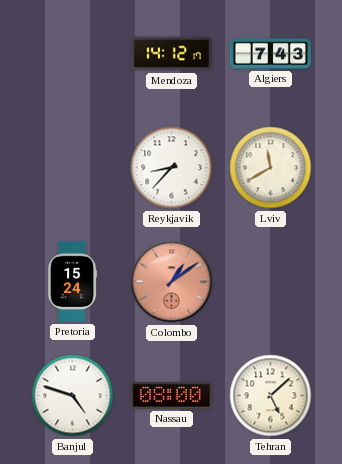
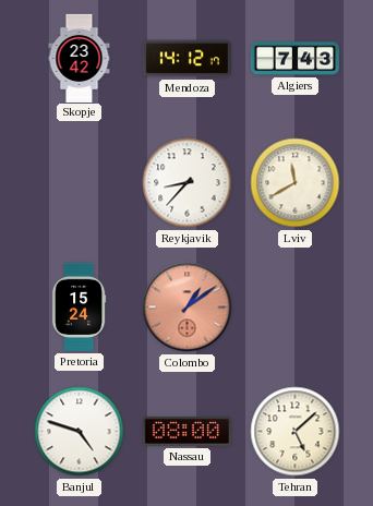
Skopje: none -> 23:42 (80, 58)
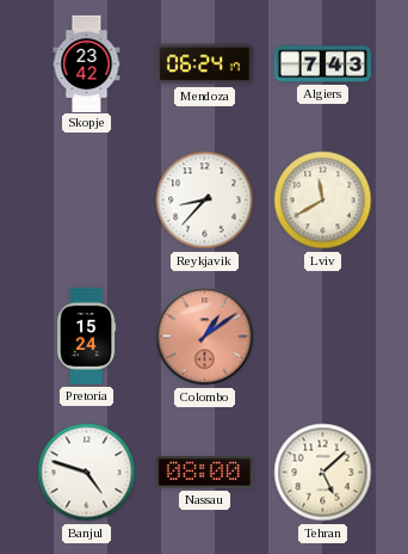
Mendoza: 14:12 -> 06:24 (204, 64)
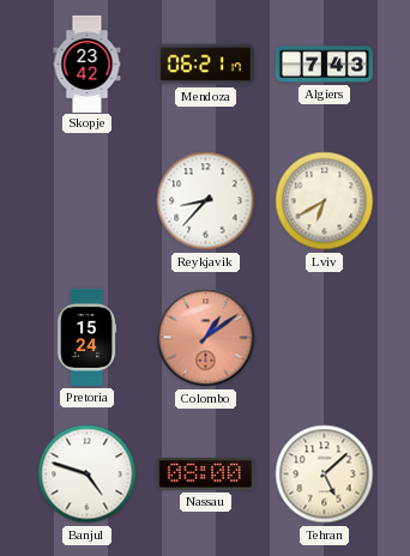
Mendoza: 06:24 -> 06:21 (205, 65)
Lviv: 11:40 -> 6:40 (325, 201)
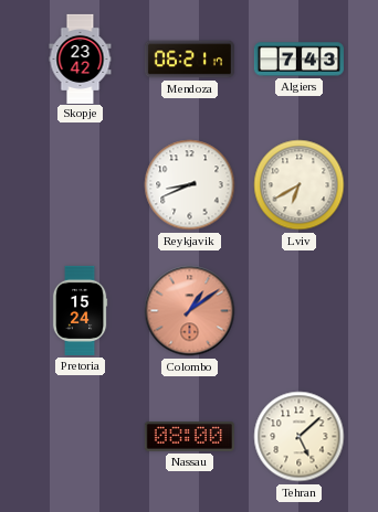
Reykjavik: 8:37 -> 8:41 (190, 185)
Banjul: 4:48 -> none (88, 475)
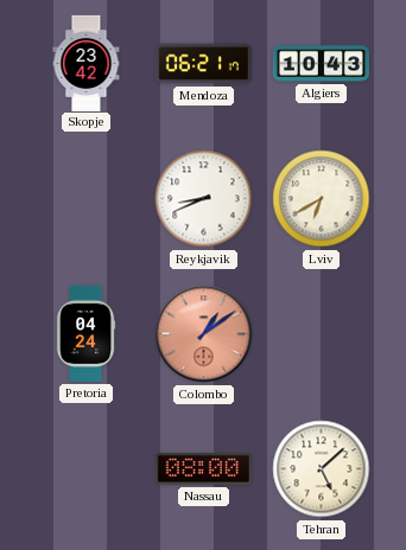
Algiers: 7:43 -> 10:43 (321, 64)
Pretoria: 15:24 -> 04:24 (85, 333)
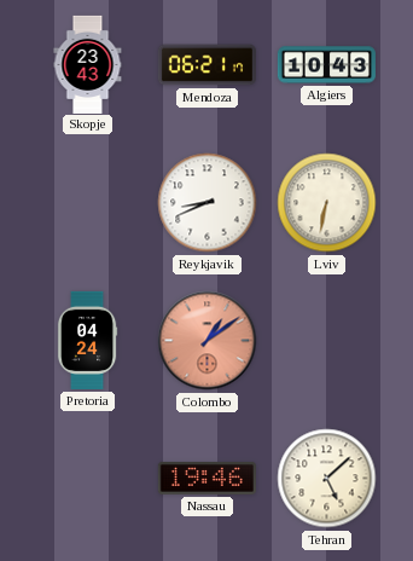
Skopje: 23:42 -> 23:43 (88, 64)
Lviv: 6:40 -> 6:32 (327, 203)
Nassau: 08:00 -> 19:46 (206, 479)
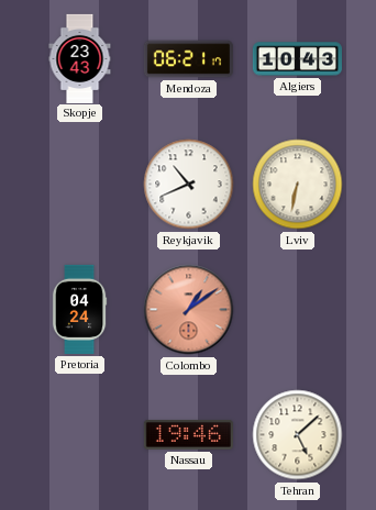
Reykjavik: 8:41 -> 10:41 (189, 185)
